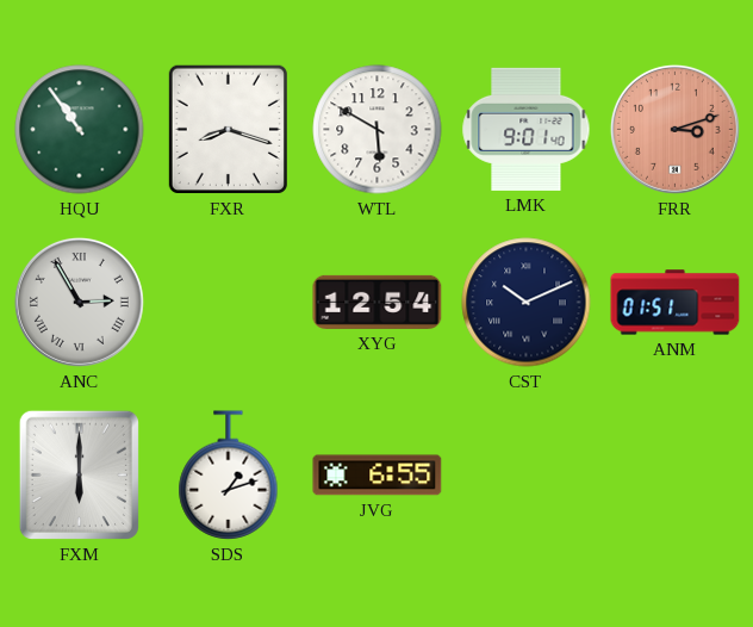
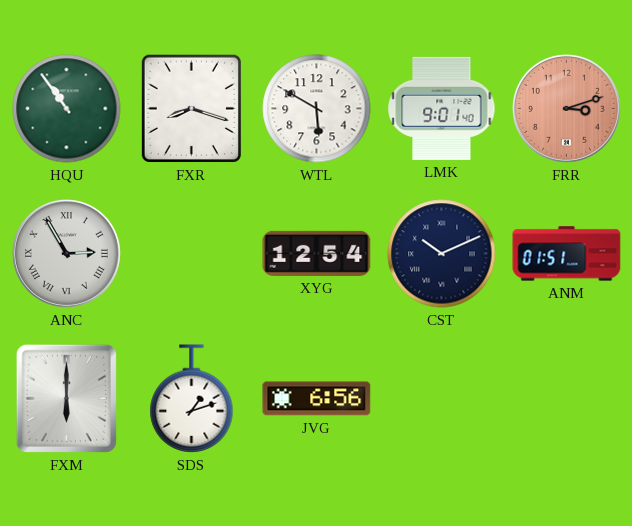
JVG: 6:55 -> 6:56 (317, 399)
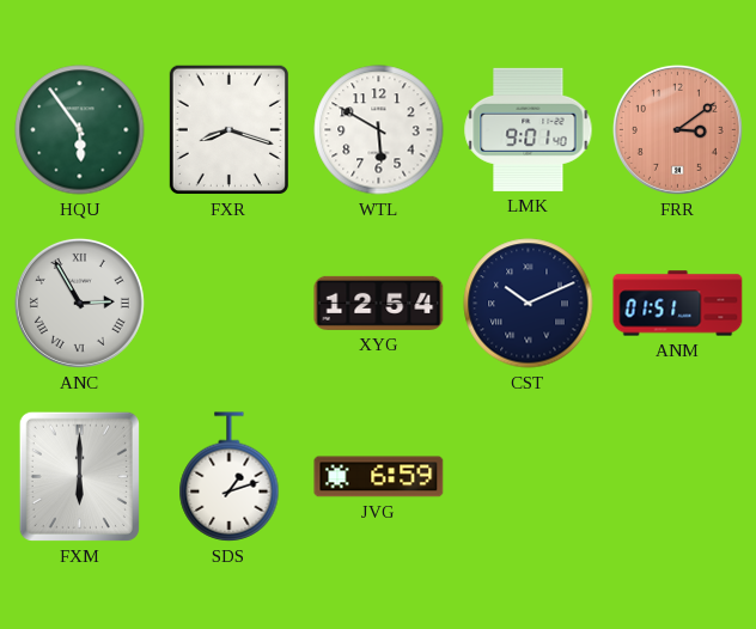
HQU: 10:54 -> 5:54 (80, 130)
FRR: 3:12 -> 3:09 (677, 129)
JVG: 6:56 -> 6:59 (379, 477)
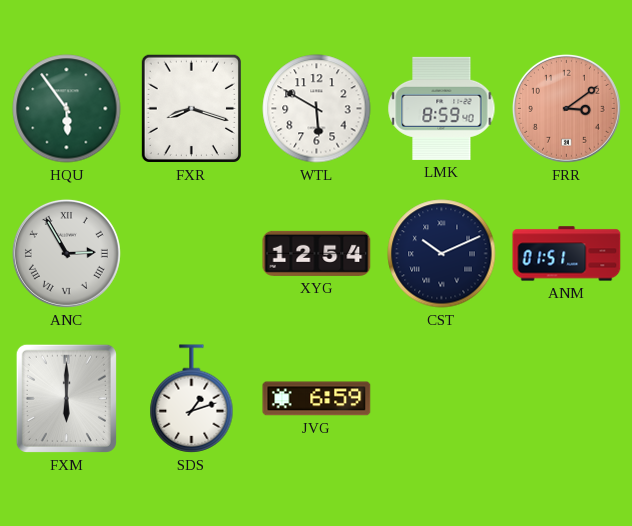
LMK: 9:01 -> 8:59 (442, 108)
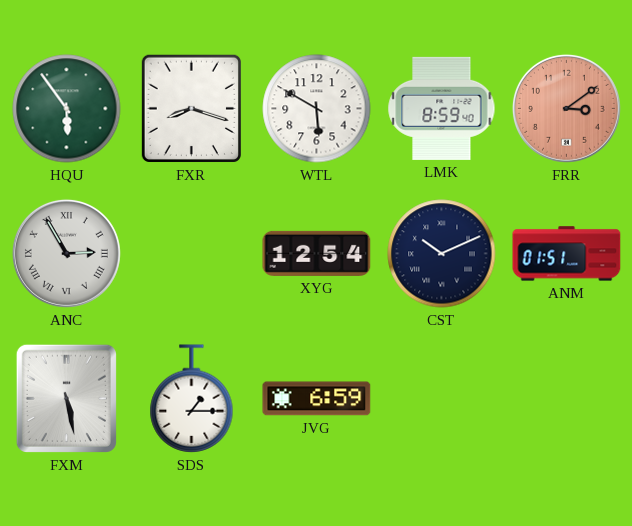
FXM: 6:00 -> 5:28 (66, 398)
SDS: 1:12 -> 1:15 (192, 399)
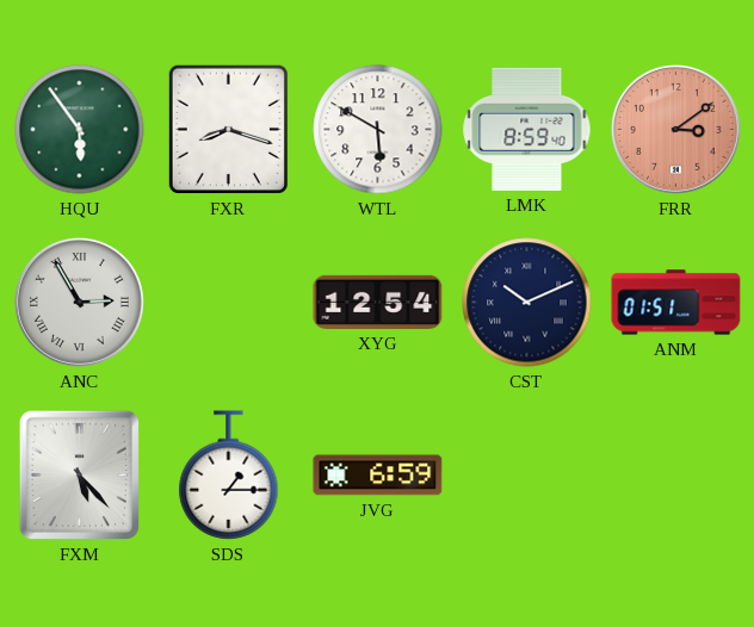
FXM: 5:28 -> 5:23 (79, 474)
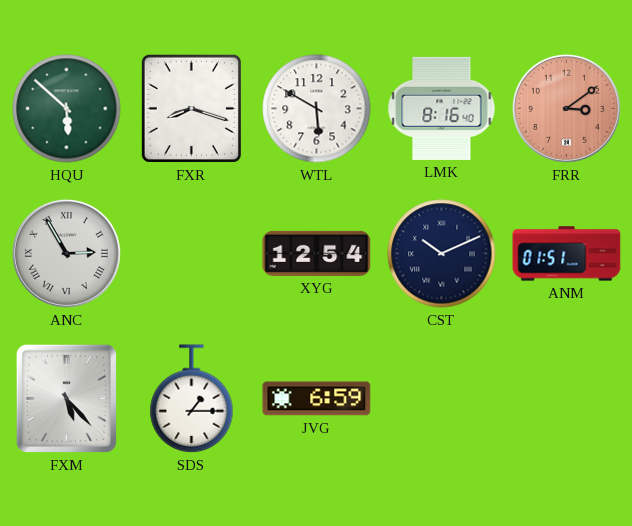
HQU: 5:54 -> 5:52 (67, 109)
LMK: 8:59 -> 8:16 (442, 108)
